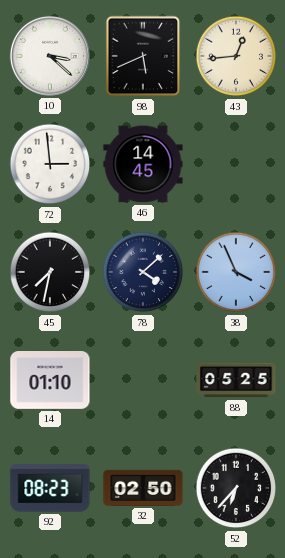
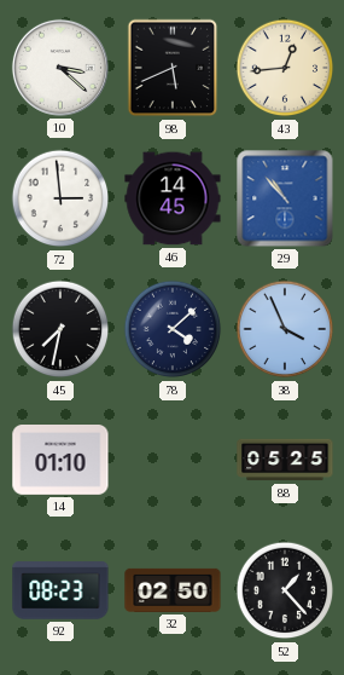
29: none -> 10:53 (285, 198)
52: 6:37 -> 1:23 (285, 590)
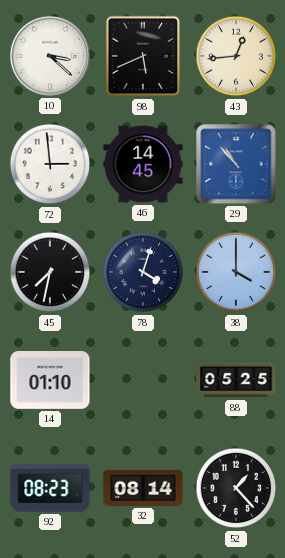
78: 4:08 -> 4:03 (143, 272)
38: 3:56 -> 4:00 (236, 272)
32: 02:50 -> 08:14 (143, 488)
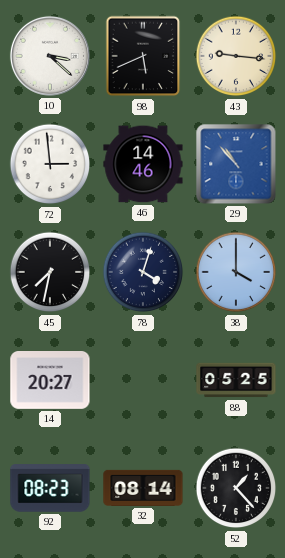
43: 12:44 -> 9:16 (236, 56)
46: 14:45 -> 14:46 (143, 164)
14: 01:10 -> 20:27 (50, 381)
